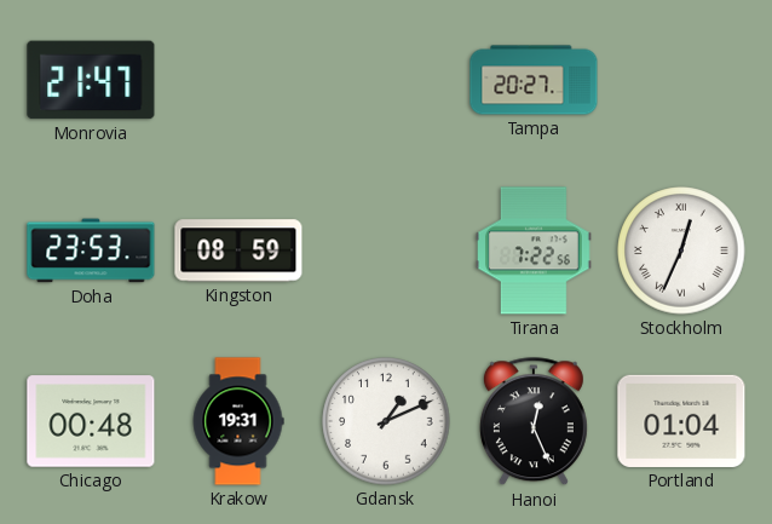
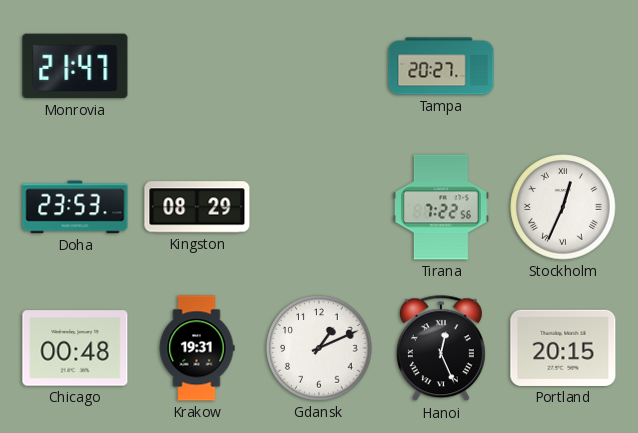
Kingston: 08:59 -> 08:29 (197, 207)
Portland: 01:04 -> 20:15 (563, 348)
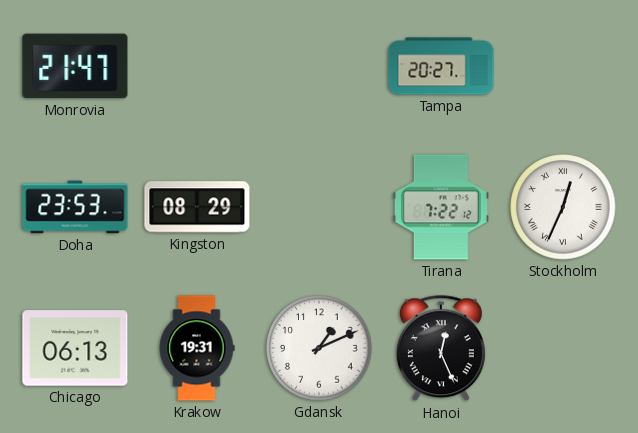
Tirana: 7:22:56 -> 7:22:12 (441, 207)
Chicago: 00:48 -> 06:13 (75, 348)
Portland: 20:15 -> none (563, 348)
